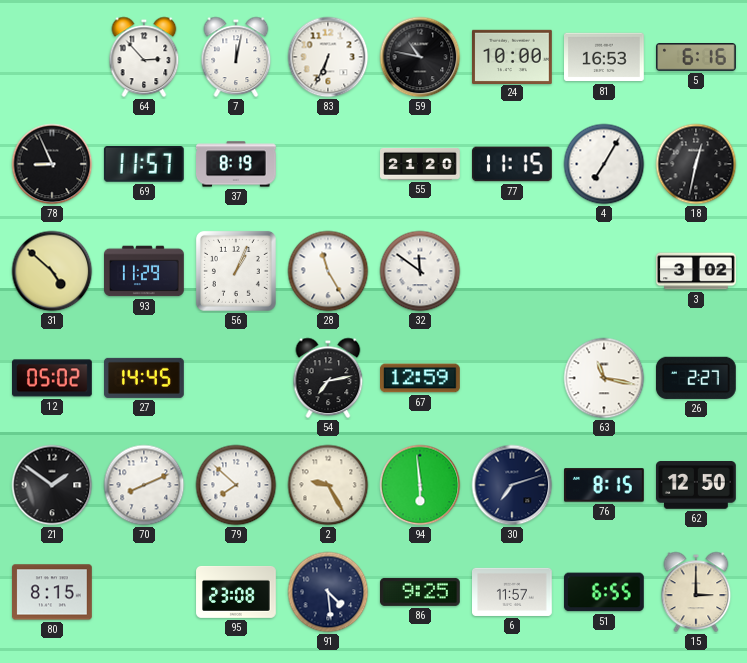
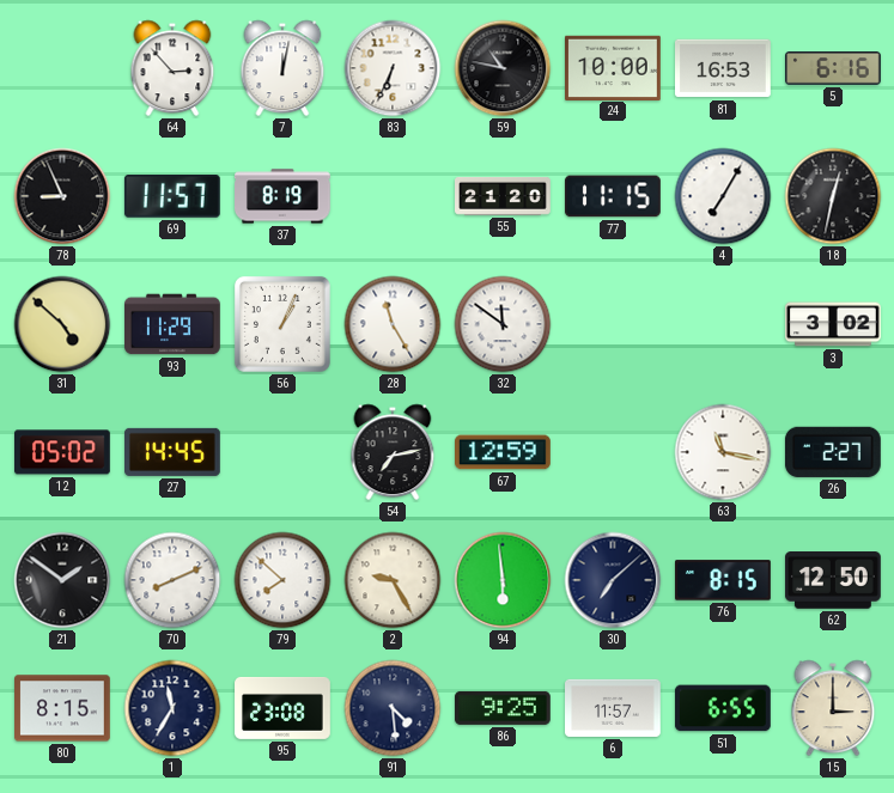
30: 7:12 -> 7:08 (613, 580)
1: none -> 11:35 (172, 708)
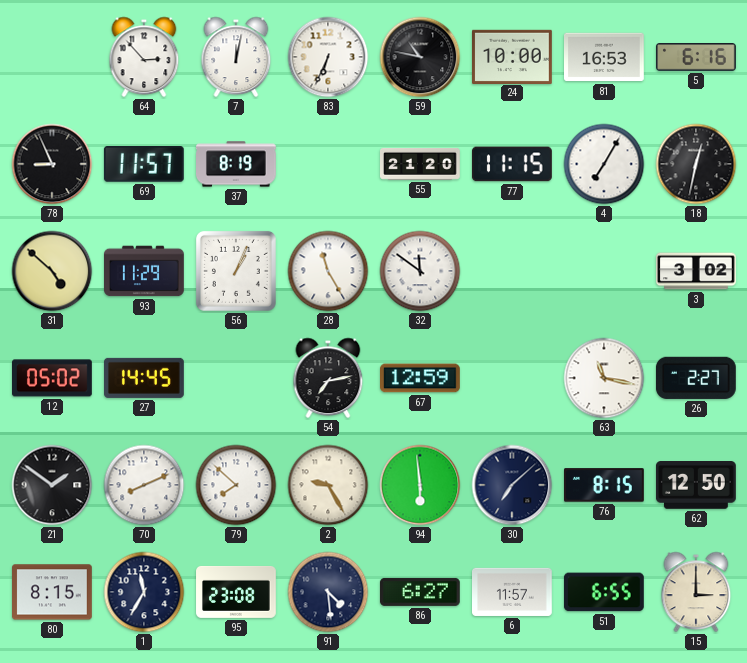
86: 9:25 -> 6:27 (420, 592)
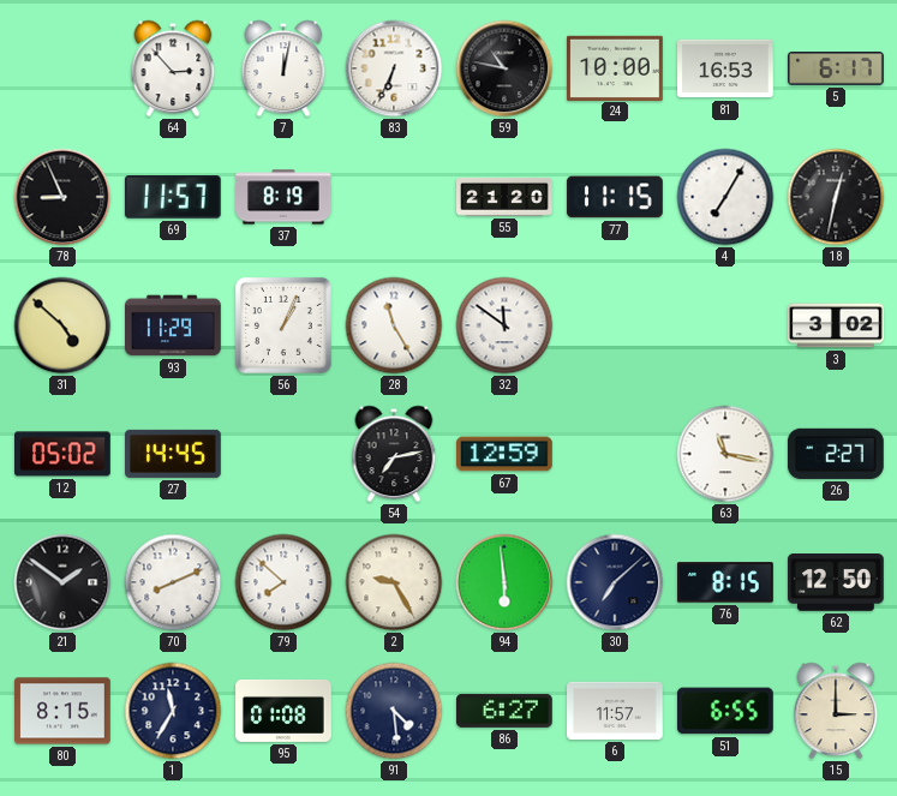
5: 6:16 -> 6:17 (837, 70)
95: 23:08 -> 01:08 (283, 711)
